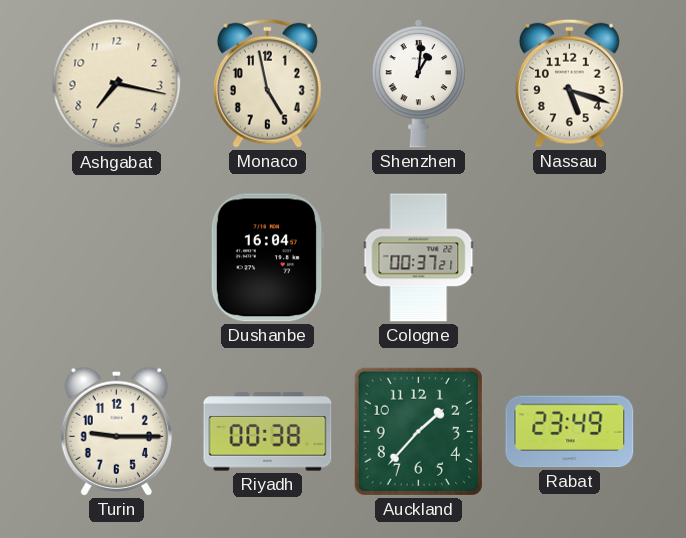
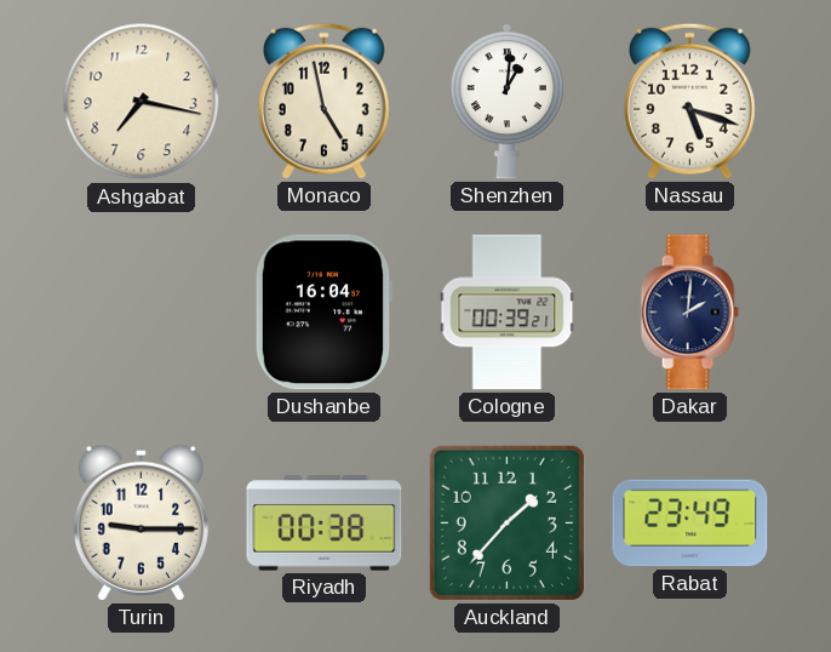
Cologne: 00:37 -> 00:39 (508, 313)
Dakar: none -> 2:01 (689, 313)
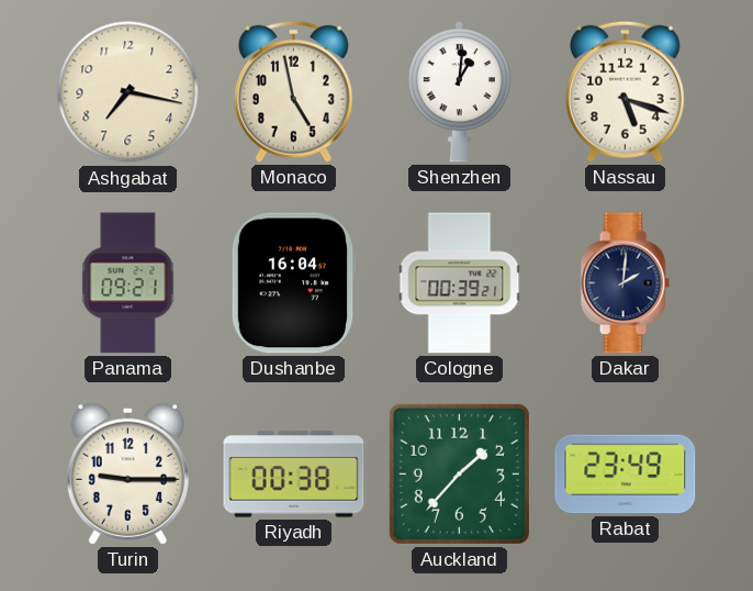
Panama: none -> 09:21 (128, 283)
